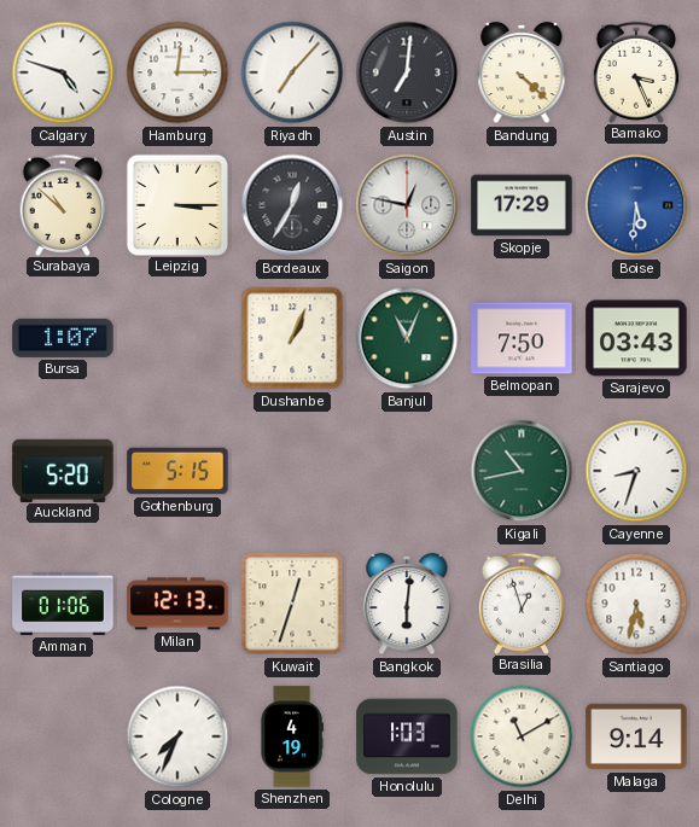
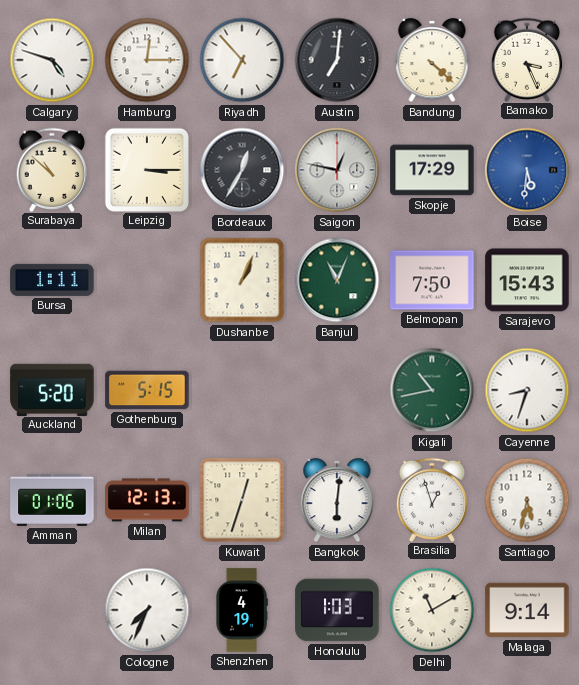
Riyadh: 7:07 -> 6:53 (242, 60)
Bursa: 1:07 -> 1:11 (52, 280)
Sarajevo: 03:43 -> 15:43 (527, 280)
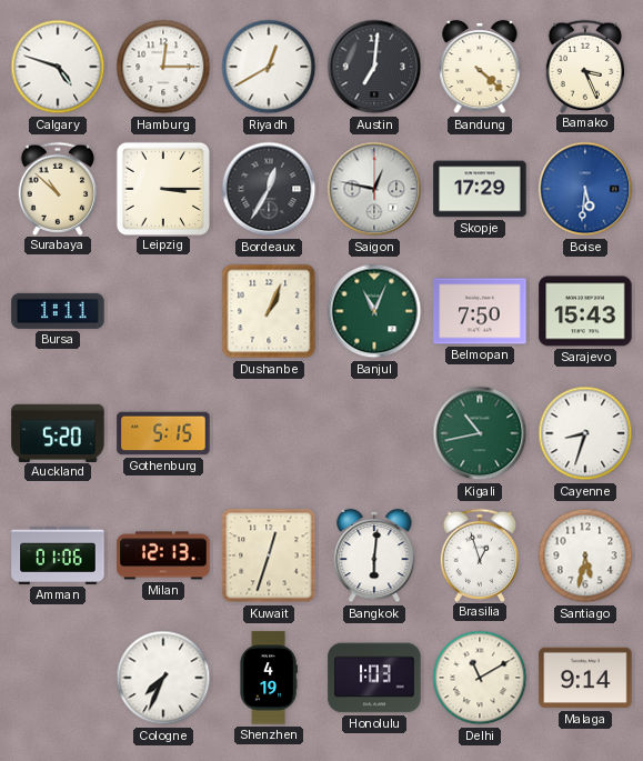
Riyadh: 6:53 -> 12:40 (269, 67)
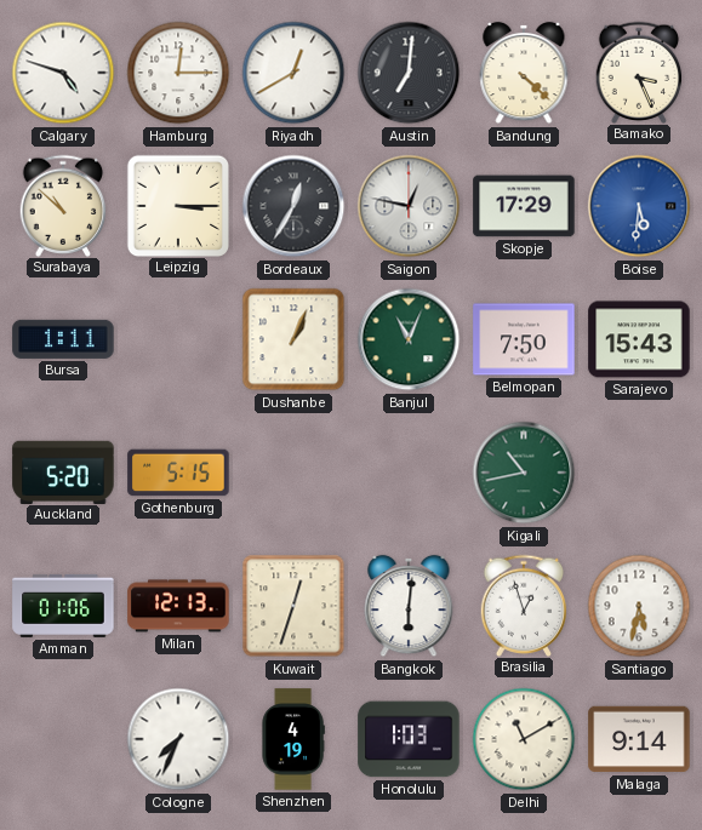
Cayenne: 8:33 -> none (585, 433)
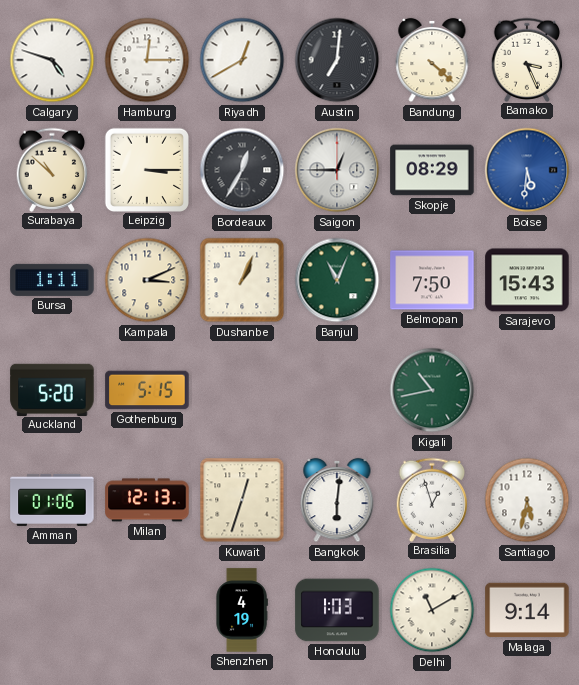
Saigon: 12:47 -> 12:45 (337, 170)
Skopje: 17:29 -> 08:29 (432, 170)
Kampala: none -> 3:11 (147, 280)
Cologne: 7:34 -> none (178, 739)
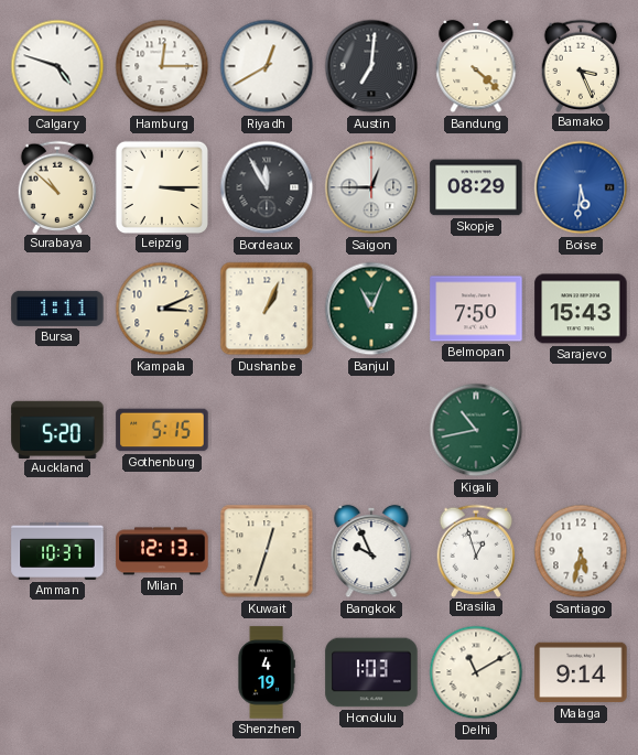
Bordeaux: 12:35 -> 11:55 (267, 187)
Amman: 01:06 -> 10:37 (57, 551)
Bangkok: 6:01 -> 9:56 (371, 551)
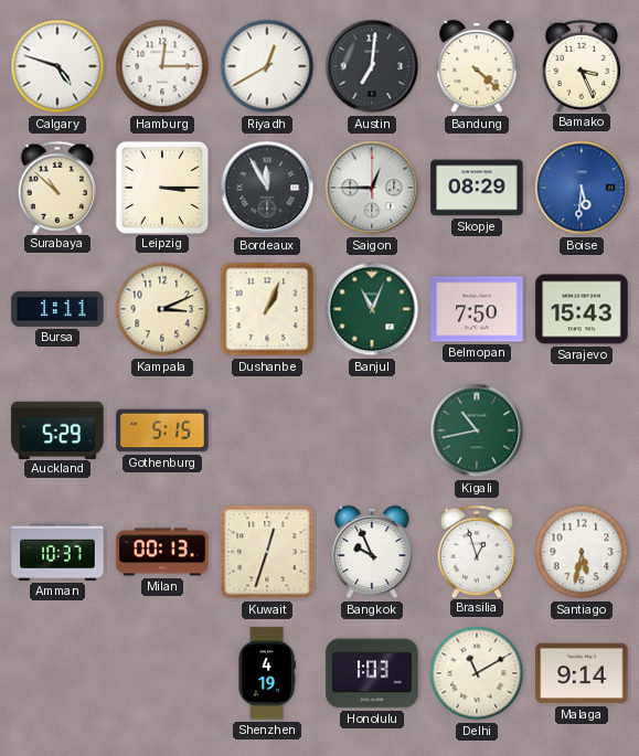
Auckland: 5:20 -> 5:29 (57, 429)
Milan: 12:13 -> 00:13 (162, 552)
